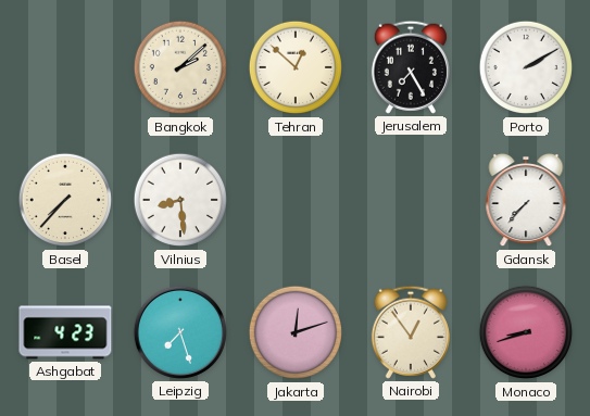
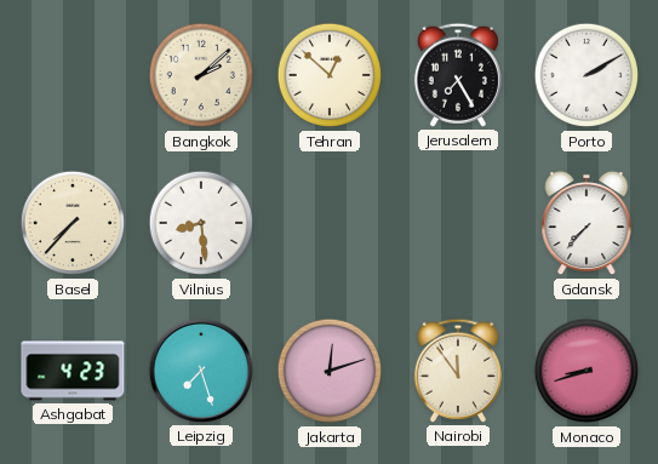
Nairobi: 12:54 -> 11:54 (458, 371)
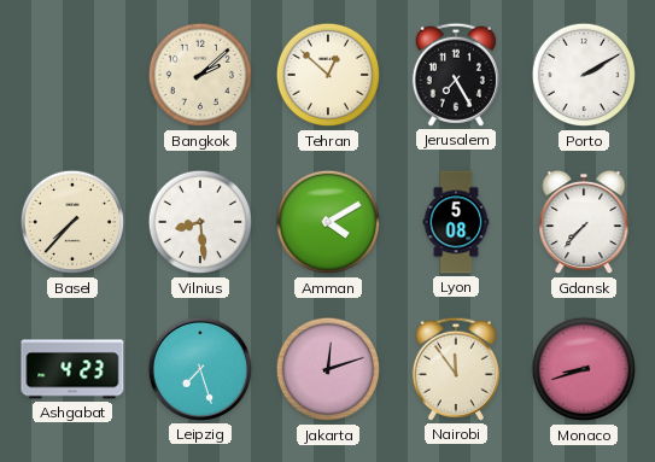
Amman: none -> 4:10 (328, 222)
Lyon: none -> 5:08 (456, 222)
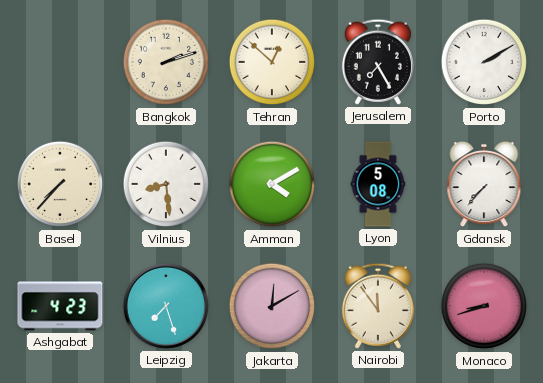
Bangkok: 2:08 -> 2:12 (166, 62)
Jakarta: 12:12 -> 12:10 (272, 306)
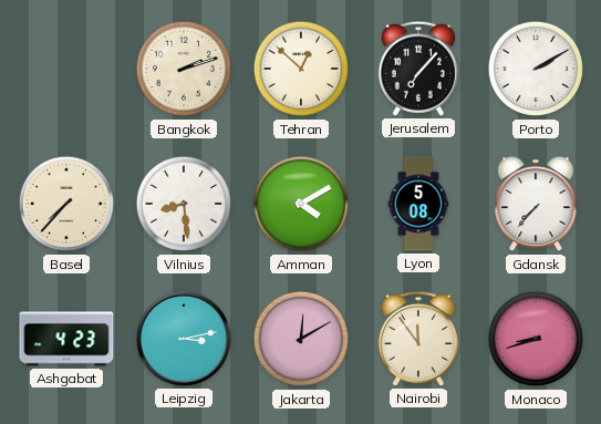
Jerusalem: 7:25 -> 7:07 (418, 69)
Leipzig: 7:27 -> 3:13 (184, 339)
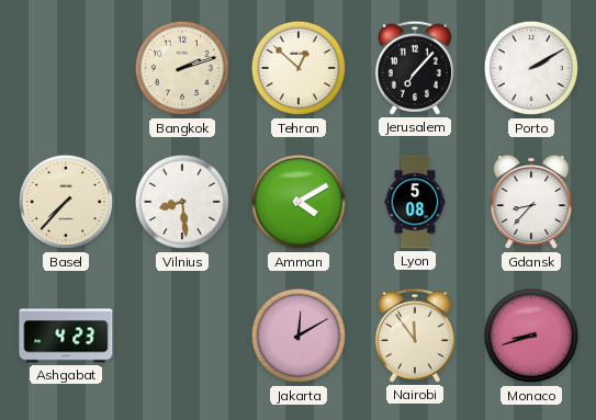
Gdansk: 7:37 -> 8:37 (531, 202)
Leipzig: 3:13 -> none (184, 339)
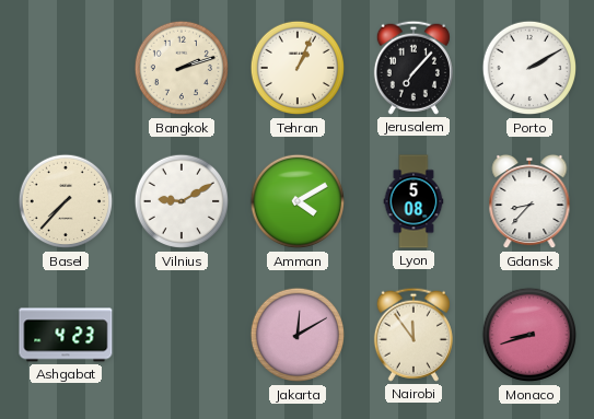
Tehran: 12:52 -> 1:04 (298, 68)
Vilnius: 8:29 -> 9:10 (182, 201)
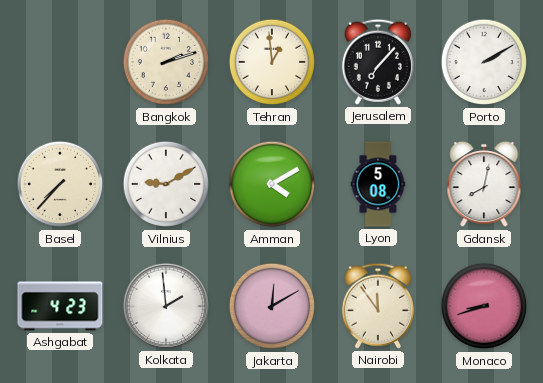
Tehran: 1:04 -> 12:59 (272, 62)
Gdansk: 8:37 -> 8:02 (484, 184)
Kolkata: none -> 1:59 (166, 306)
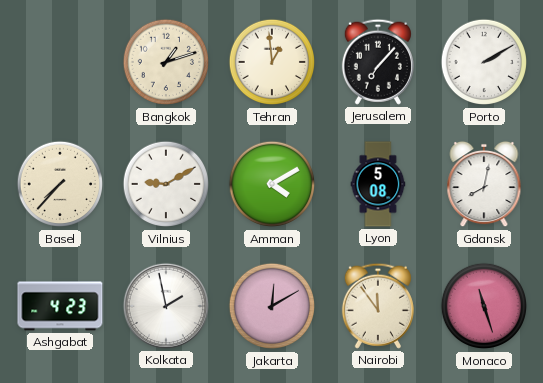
Bangkok: 2:12 -> 1:12 (166, 62)
Kolkata: 1:59 -> 1:58 (166, 306)
Monaco: 8:42 -> 11:27 (484, 306)
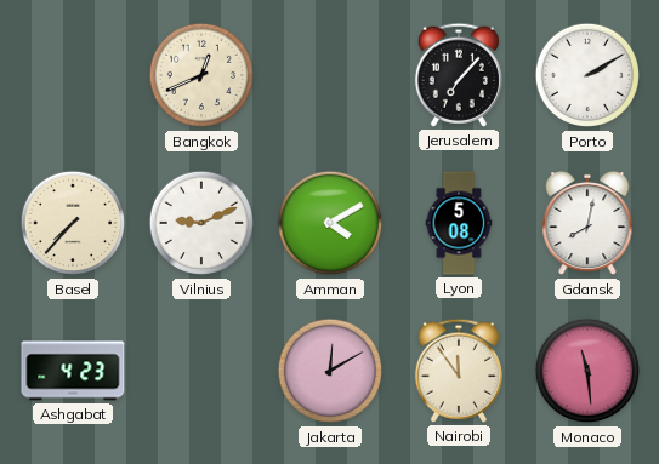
Bangkok: 1:12 -> 12:41 (201, 75)
Tehran: 12:59 -> none (272, 62)
Vilnius: 9:10 -> 9:11 (201, 223)
Kolkata: 1:58 -> none (166, 306)
Monaco: 11:27 -> 11:29 (587, 371)
